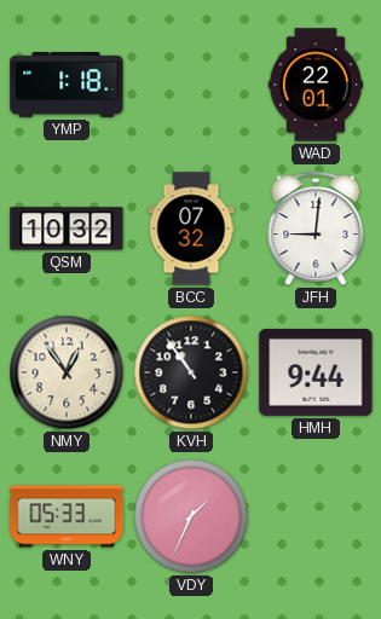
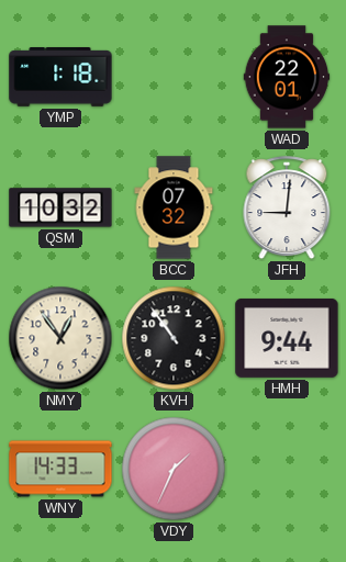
WNY: 05:33 -> 14:33 (60, 469)
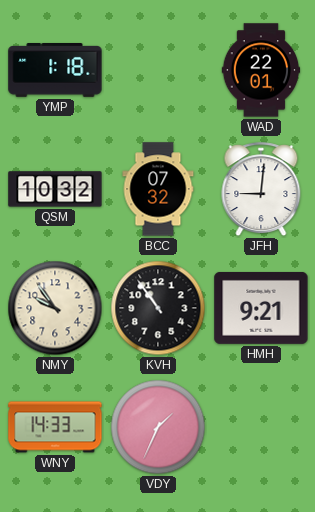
NMY: 12:54 -> 9:54 (55, 308)
HMH: 9:44 -> 9:21 (261, 308)
